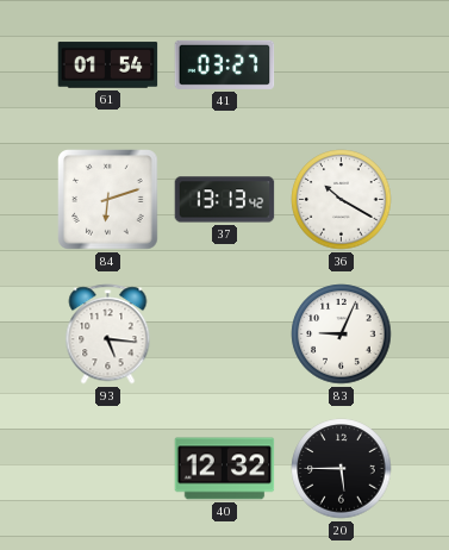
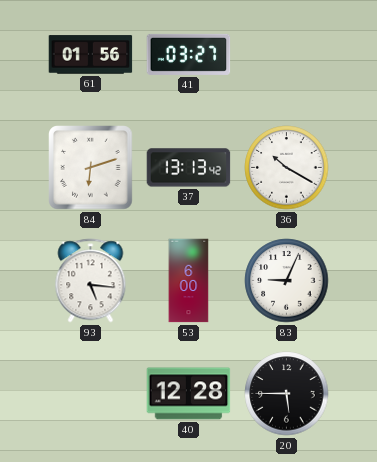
61: 01:54 -> 01:56 (91, 55)
53: none -> 6:00 (189, 281)
40: 12:32 -> 12:28 (189, 394)
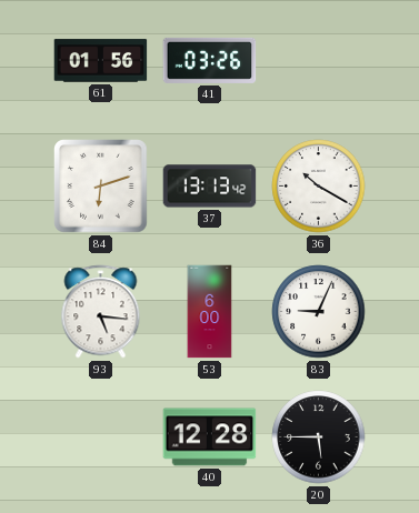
41: 03:27 -> 03:26 (210, 60)
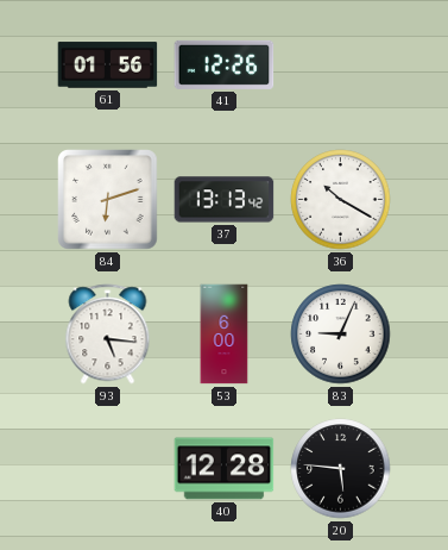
41: 03:26 -> 12:26 (225, 64)
20: 5:45 -> 5:46 (341, 469)
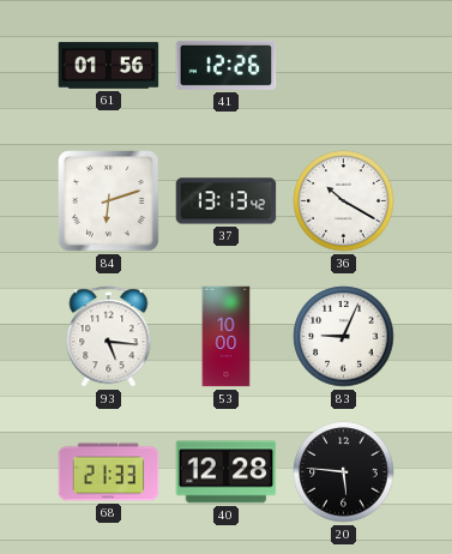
53: 6:00 -> 10:00 (227, 337)
68: none -> 21:33 (109, 472)
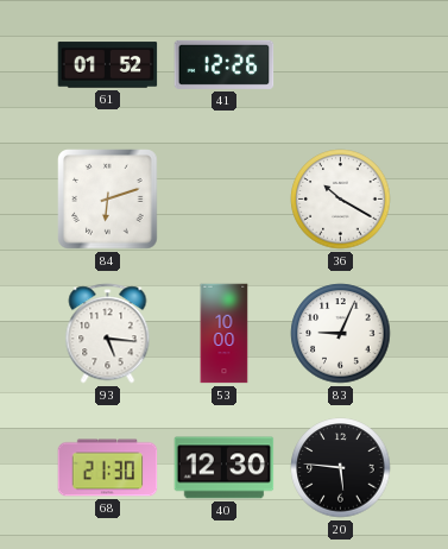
61: 01:56 -> 01:52 (108, 65)
37: 13:13 -> none (227, 201)
68: 21:33 -> 21:30 (108, 468)
40: 12:28 -> 12:30 (225, 468)
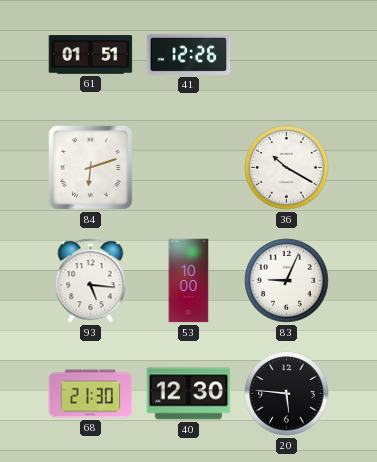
61: 01:52 -> 01:51 (91, 55)
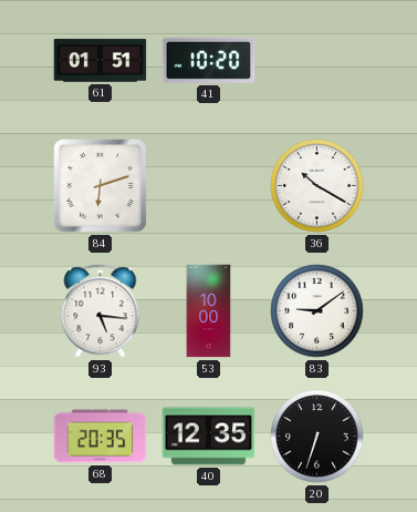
41: 12:26 -> 10:20 (209, 60)
83: 9:04 -> 9:09 (317, 311)
68: 21:30 -> 20:35 (101, 437)
40: 12:30 -> 12:35 (209, 437)
20: 5:46 -> 6:33 (317, 437)
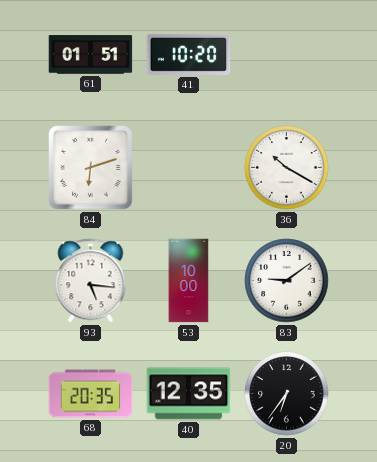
20: 6:33 -> 6:36 (287, 394)
